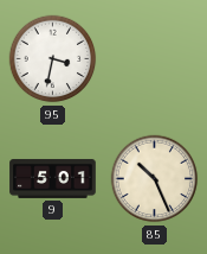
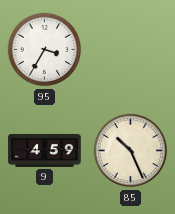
95: 3:32 -> 3:35 (45, 50)
9: 5:01 -> 4:59 (45, 150)
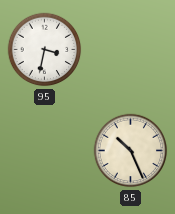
95: 3:35 -> 3:32 (45, 50)
9: 4:59 -> none (45, 150)
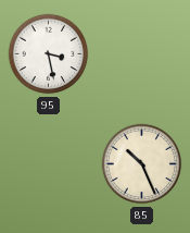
95: 3:32 -> 3:28 (49, 54)
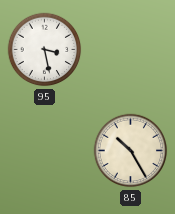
85: 10:26 -> 10:25 (131, 151)
